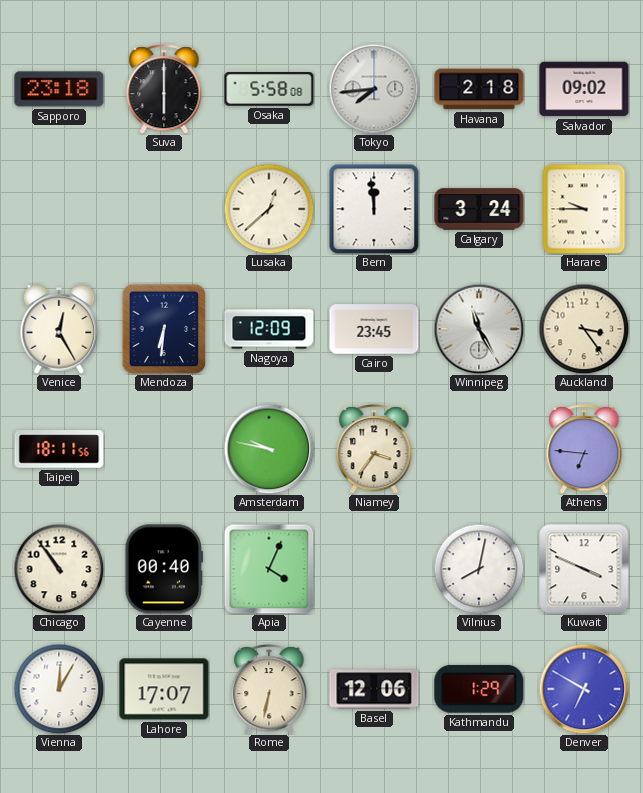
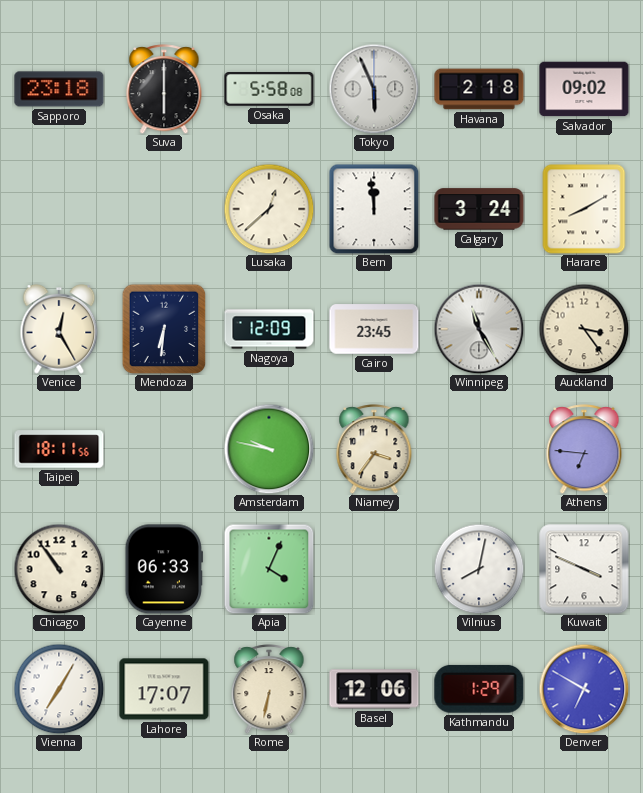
Tokyo: 7:44 -> 5:56 (374, 89)
Harare: 9:45 -> 8:10 (584, 209)
Cayenne: 00:40 -> 06:33 (163, 569)
Vienna: 12:05 -> 7:05 (59, 689)
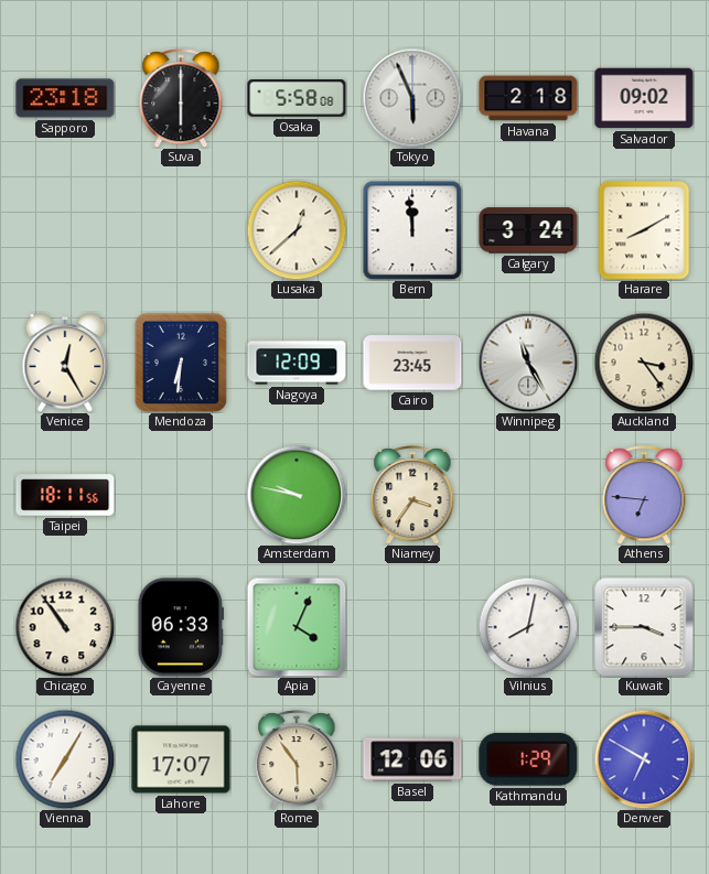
Kuwait: 3:49 -> 3:45 (644, 627)
Rome: 6:32 -> 5:54 (297, 759)
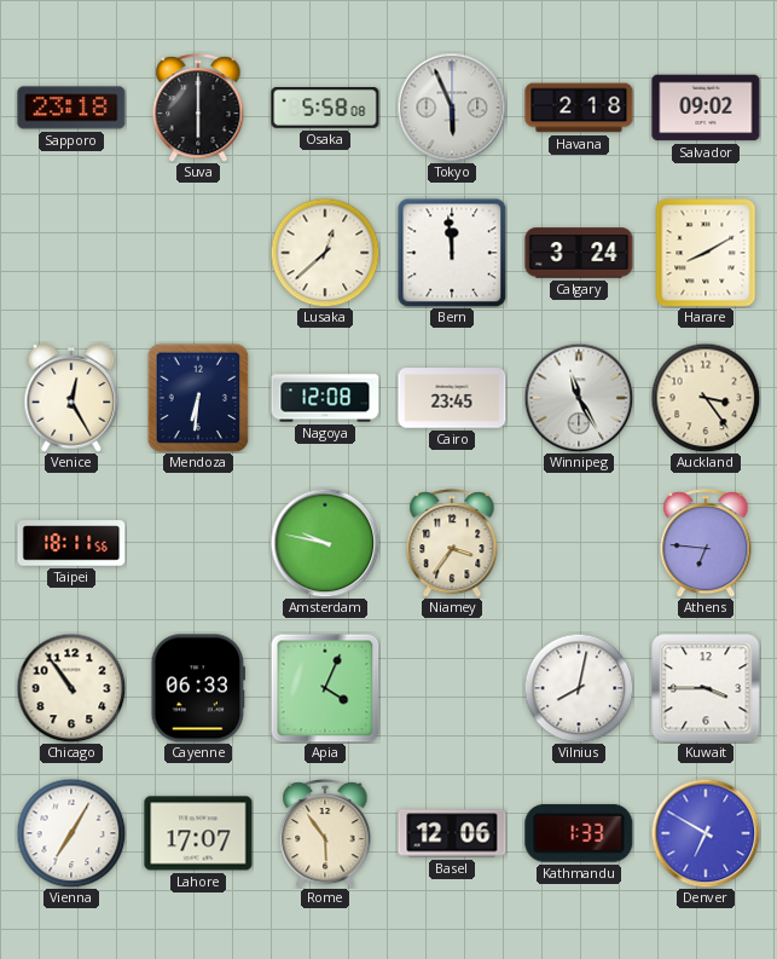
Nagoya: 12:09 -> 12:08 (325, 398)
Kathmandu: 1:29 -> 1:33 (579, 833)
